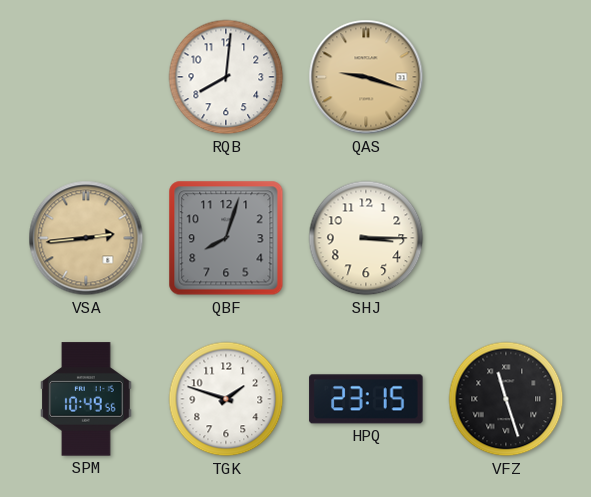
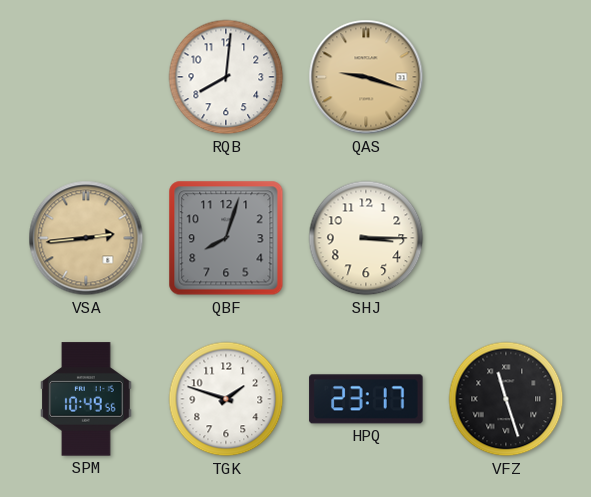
HPQ: 23:15 -> 23:17 (366, 399)
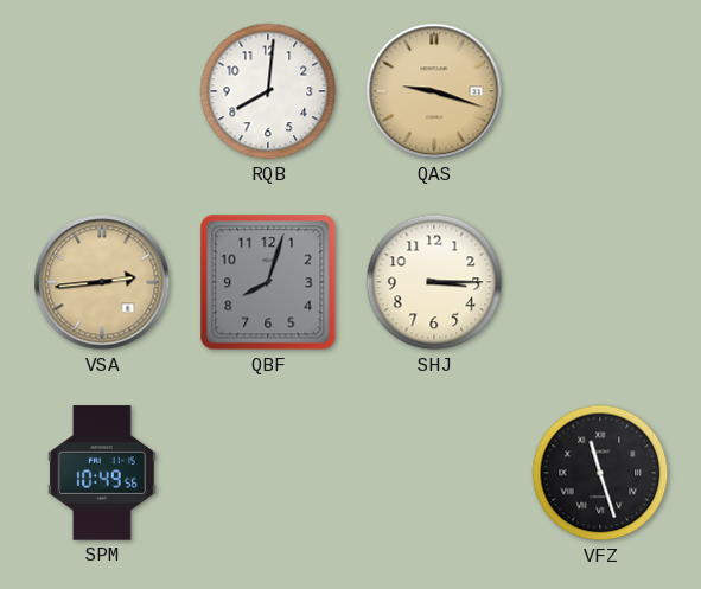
TGK: 1:48 -> none (226, 399)
HPQ: 23:17 -> none (366, 399)
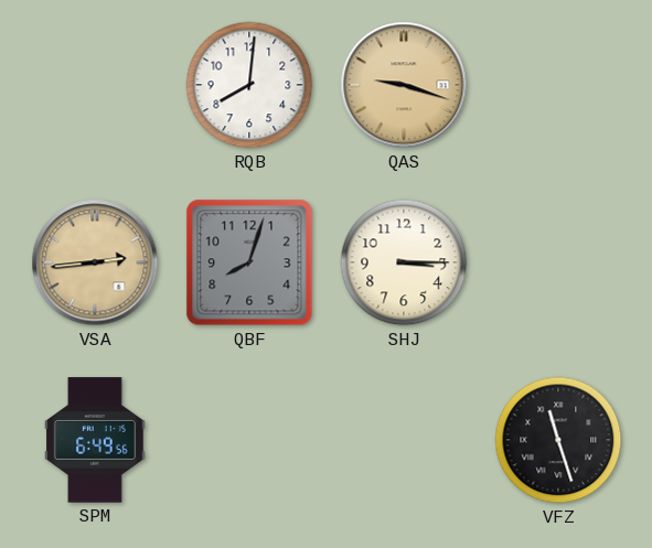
SPM: 10:49 -> 6:49 (96, 440)
